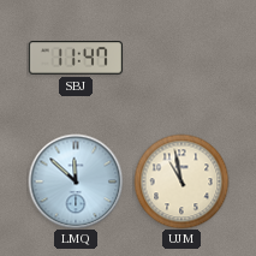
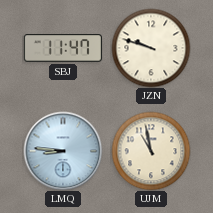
JZN: none -> 9:48 (151, 48)
LMQ: 11:52 -> 8:46 (63, 151)
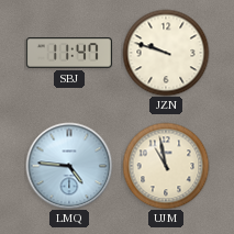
LMQ: 8:46 -> 4:46 (69, 166)
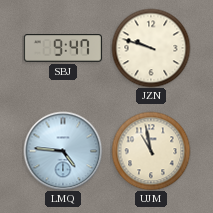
SBJ: 11:47 -> 9:47 (63, 48)
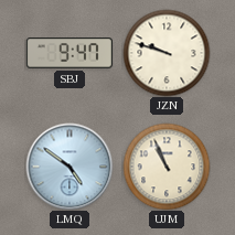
LMQ: 4:46 -> 4:51 (70, 167)
UJM: 10:58 -> 10:56 (167, 167)
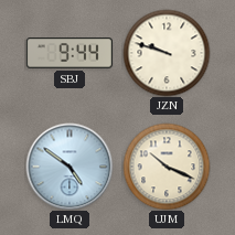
SBJ: 9:47 -> 9:44 (70, 53)
UJM: 10:56 -> 10:19 (167, 167)
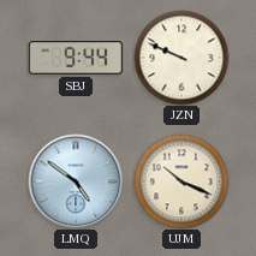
JZN: 9:48 -> 9:49 (181, 58)
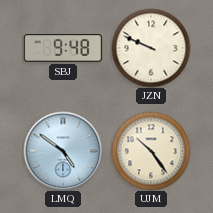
SBJ: 9:44 -> 9:48 (63, 48)
UJM: 10:19 -> 10:24 (151, 151)
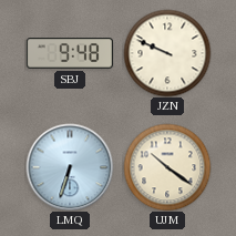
LMQ: 4:51 -> 6:33 (70, 167)
UJM: 10:24 -> 10:21 (167, 167)
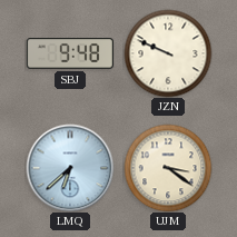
LMQ: 6:33 -> 6:38 (70, 168)
UJM: 10:21 -> 3:21 (168, 168)
